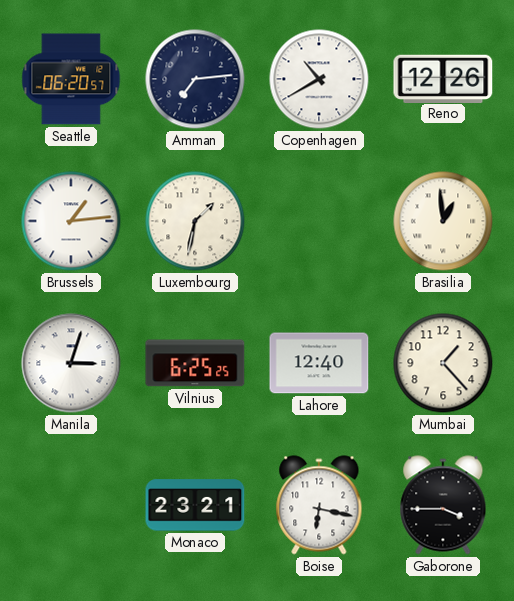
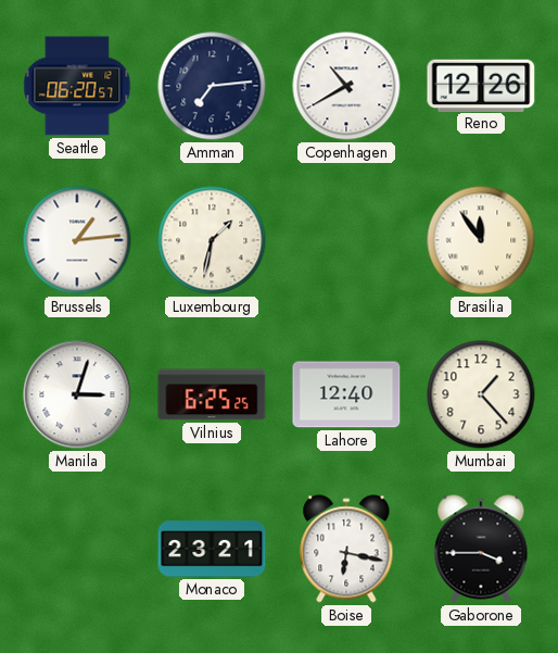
Brasilia: 12:59 -> 11:54 (481, 240)
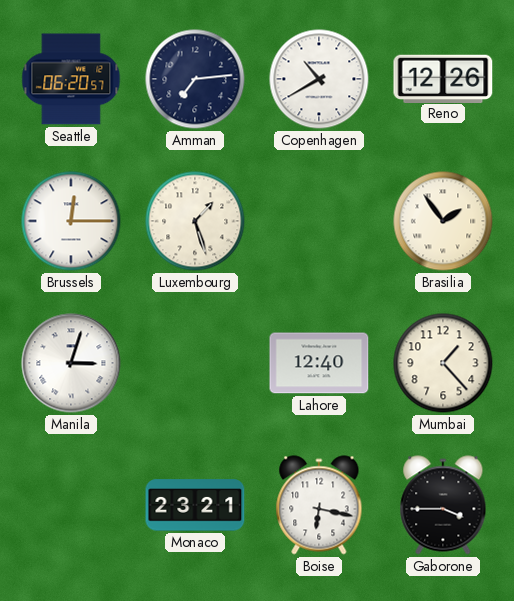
Brussels: 1:14 -> 12:15 (71, 221)
Luxembourg: 1:32 -> 1:27 (195, 221)
Brasilia: 11:54 -> 1:54 (443, 221)
Vilnius: 6:25 -> none (212, 394)
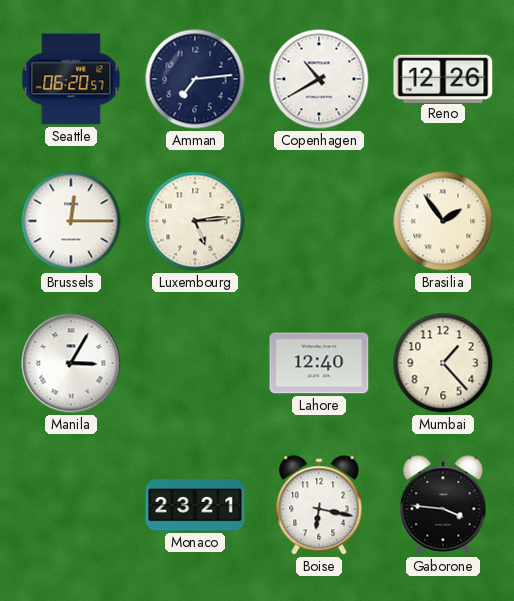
Luxembourg: 1:27 -> 5:14 (195, 221)
Manila: 3:03 -> 3:05 (71, 363)
Gaborone: 3:45 -> 3:46 (443, 505)
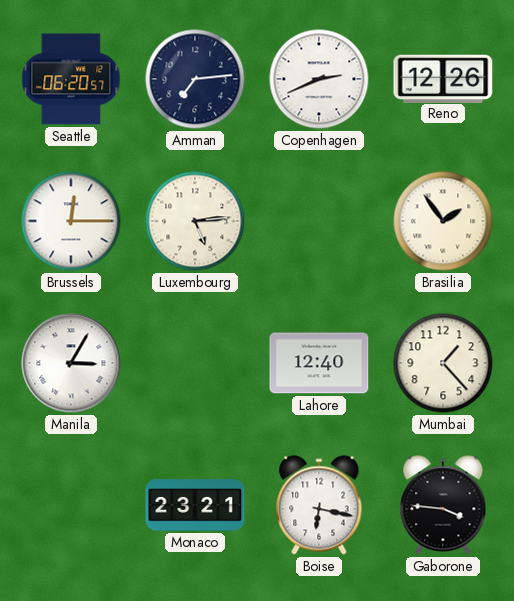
Copenhagen: 10:40 -> 2:41 (319, 79)
